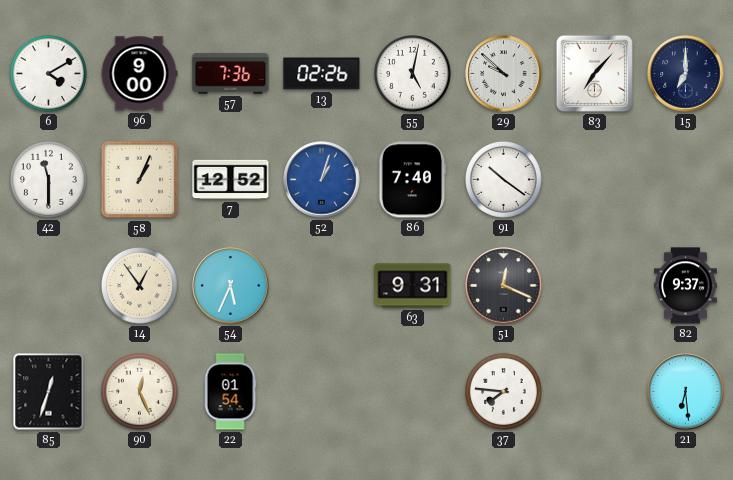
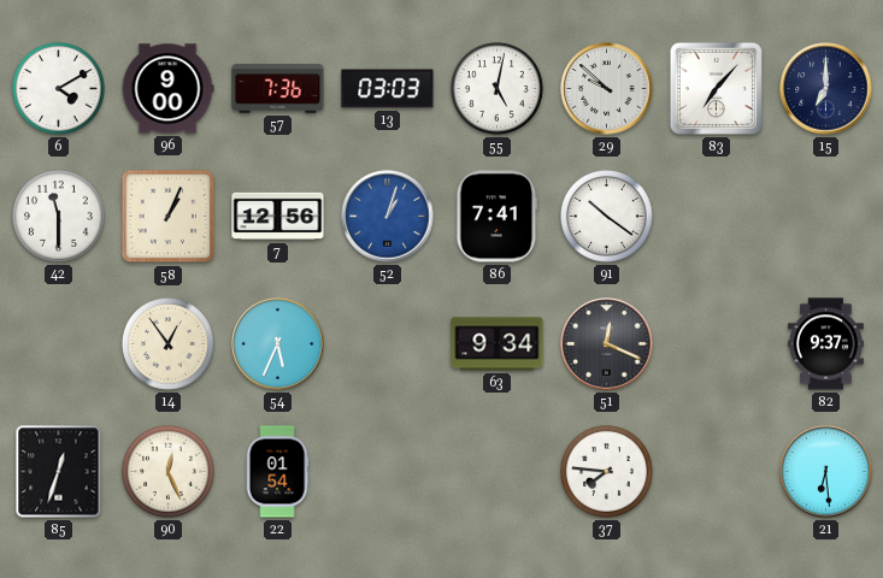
13: 02:26 -> 03:03 (388, 89)
7: 12:52 -> 12:56 (278, 217)
86: 7:40 -> 7:41 (498, 217)
63: 9:31 -> 9:34 (498, 344)
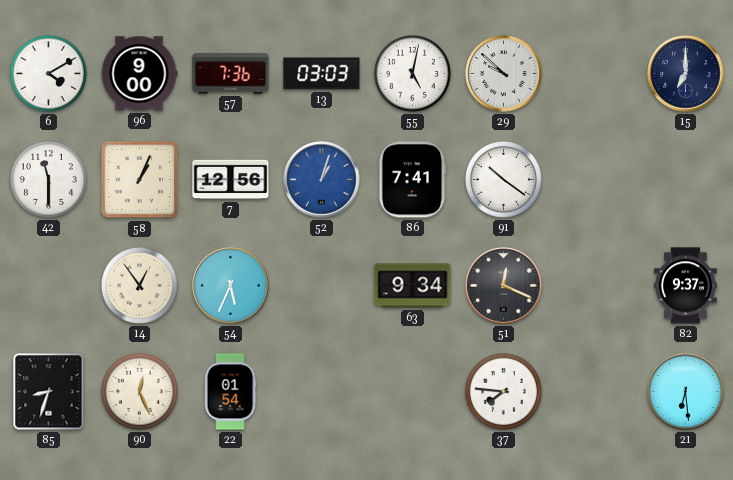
83: 7:07 -> none (716, 88)
85: 12:33 -> 8:33 (49, 392)
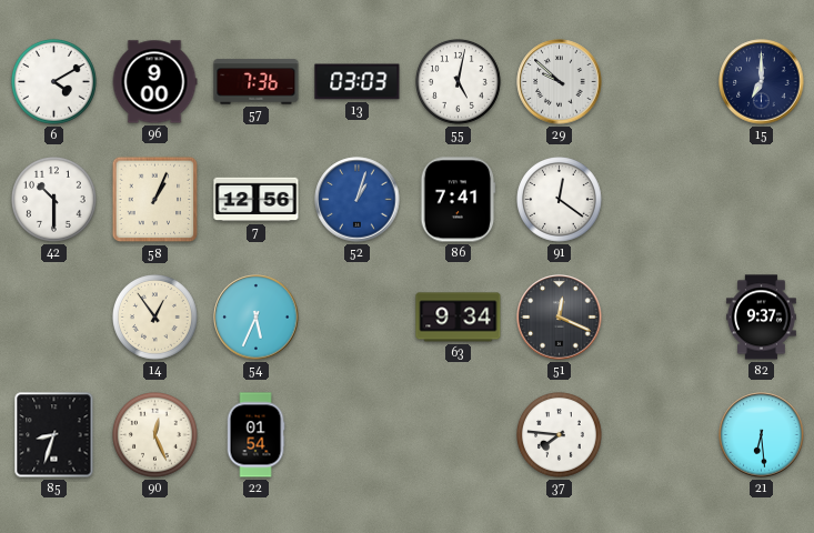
42: 11:30 -> 10:30 (54, 200)
91: 10:21 -> 12:21 (560, 200)
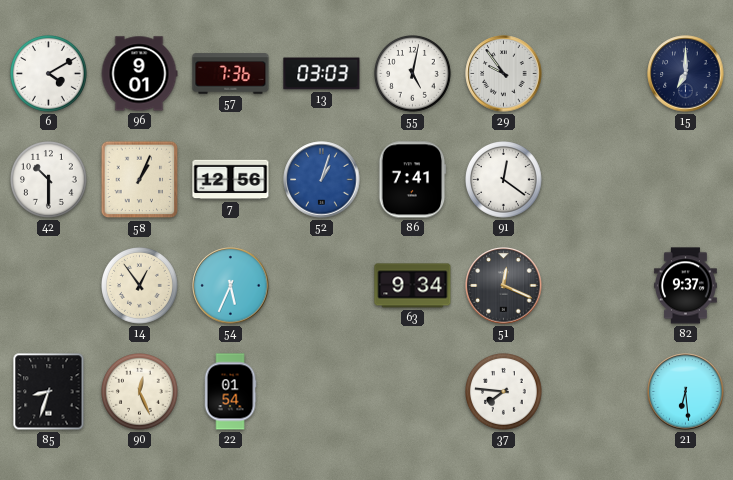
96: 9:00 -> 9:01 (139, 74)
29: 9:52 -> 9:54 (504, 74)
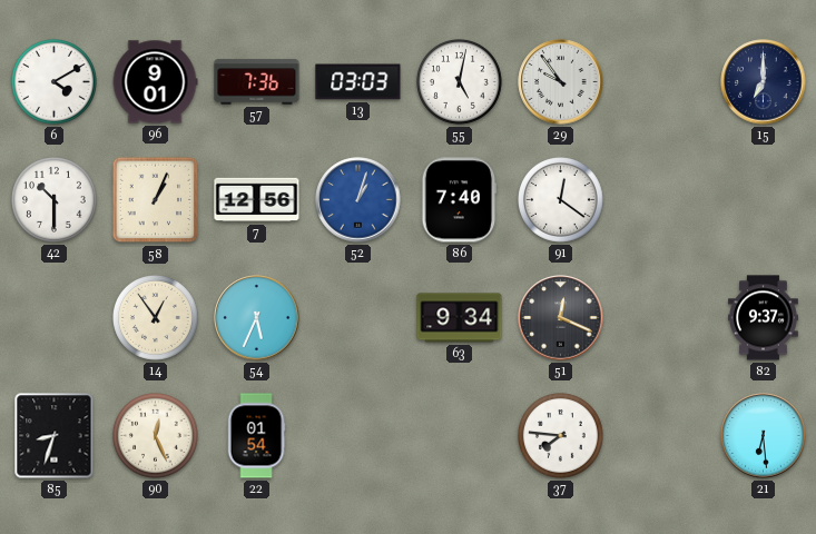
86: 7:41 -> 7:40 (460, 200)
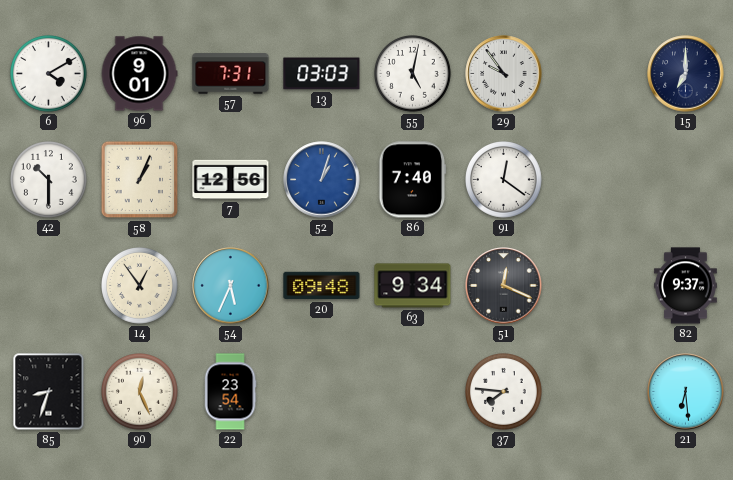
57: 7:36 -> 7:31 (231, 74)
20: none -> 09:48 (322, 286)
22: 01:54 -> 23:54 (230, 392)
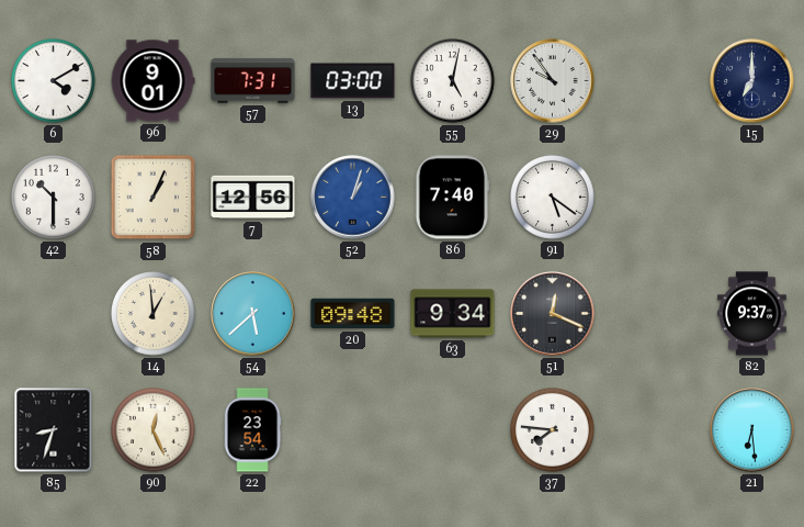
13: 03:03 -> 03:00 (353, 81)
91: 12:21 -> 5:21 (553, 198)
14: 12:54 -> 12:59 (154, 314)
54: 5:34 -> 5:38 (253, 314)
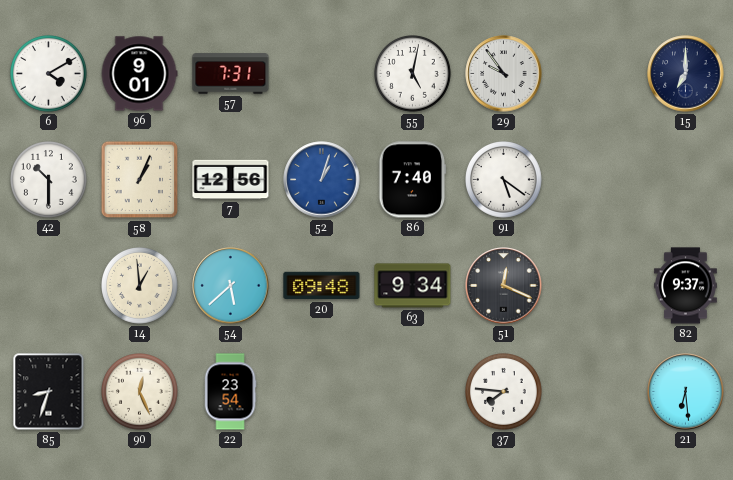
13: 03:00 -> none (353, 81)
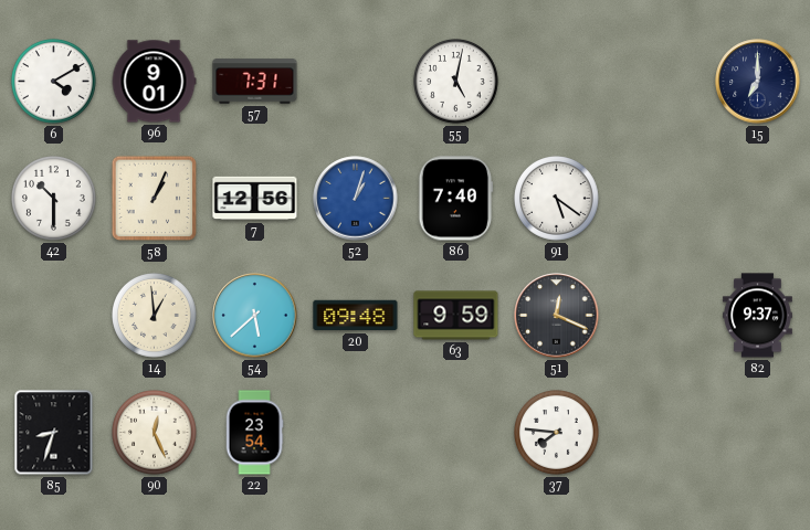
29: 9:54 -> none (504, 74)
63: 9:34 -> 9:59 (456, 316)
21: 6:29 -> none (686, 392)
